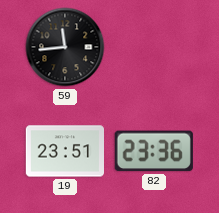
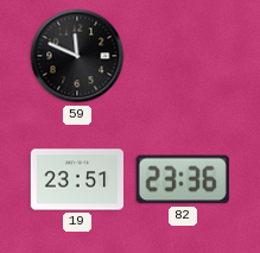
59: 11:44 -> 11:49 (77, 56)
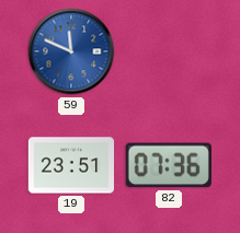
59 dial: black -> blue (71, 51)
82: 23:36 -> 07:36 (169, 165)
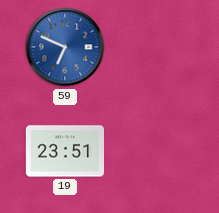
59: 11:49 -> 6:49 (65, 47)
82: 07:36 -> none (169, 165)
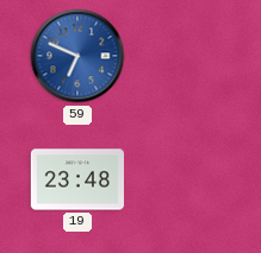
19: 23:51 -> 23:48 (76, 179)
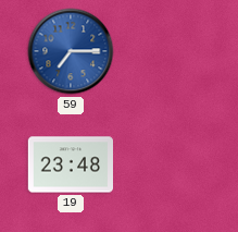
59: 6:49 -> 7:15 (71, 51)
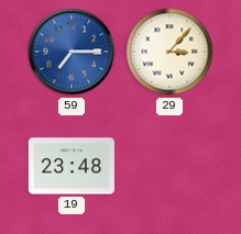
29: none -> 3:07 (169, 52)
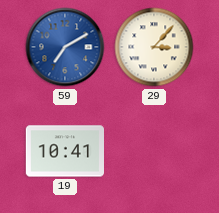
59: 7:15 -> 7:10 (65, 47)
19: 23:48 -> 10:41 (64, 151)
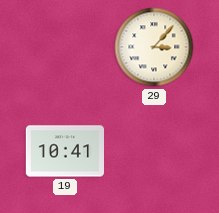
59: 7:10 -> none (65, 47)
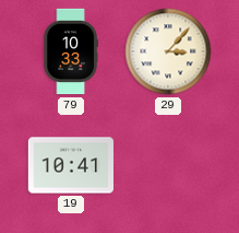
79: none -> 10:33 (71, 51)
